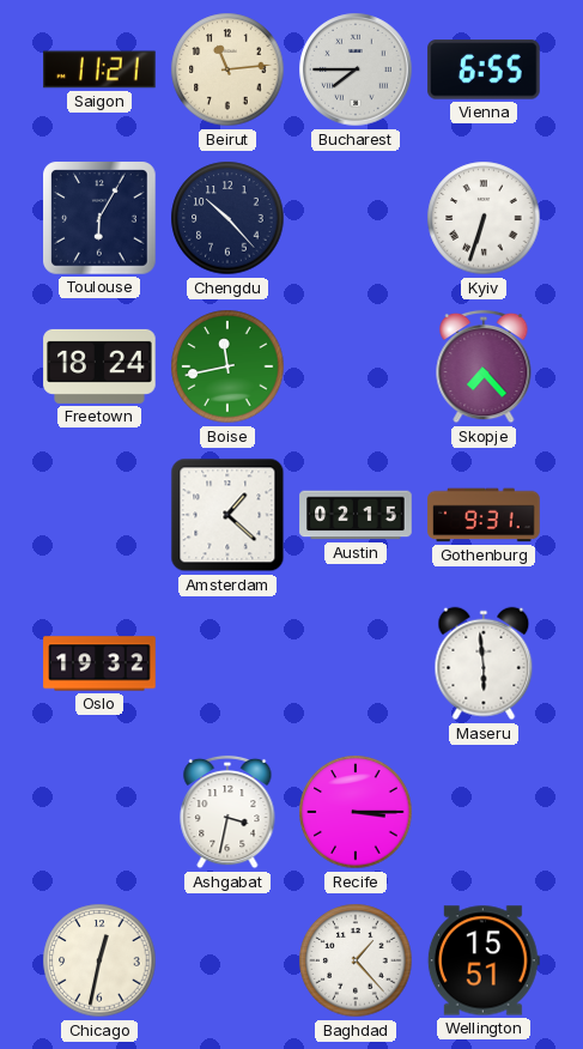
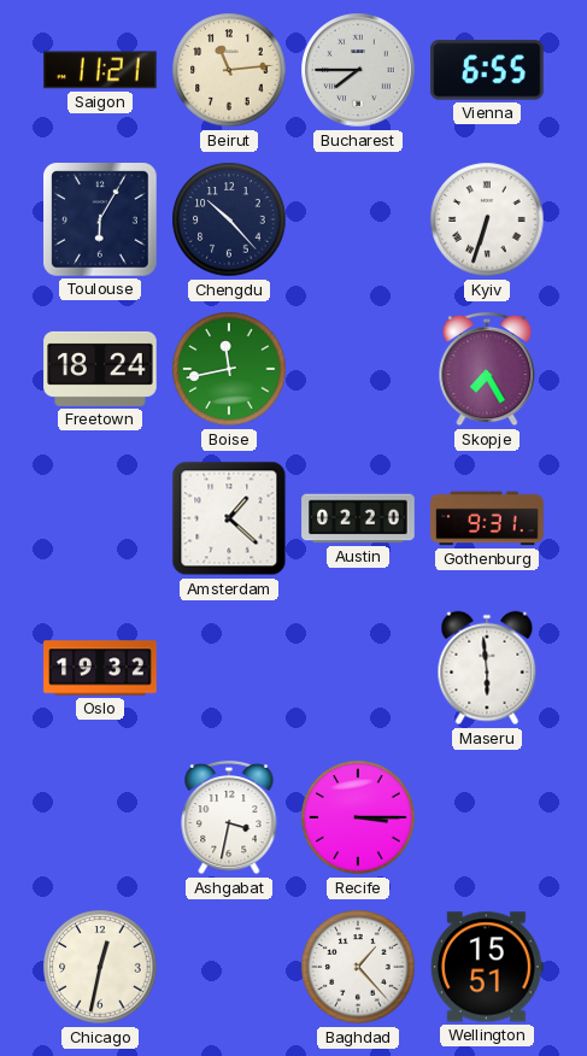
Skopje: 7:23 -> 7:25 (487, 369)
Austin: 02:15 -> 02:20 (358, 518)
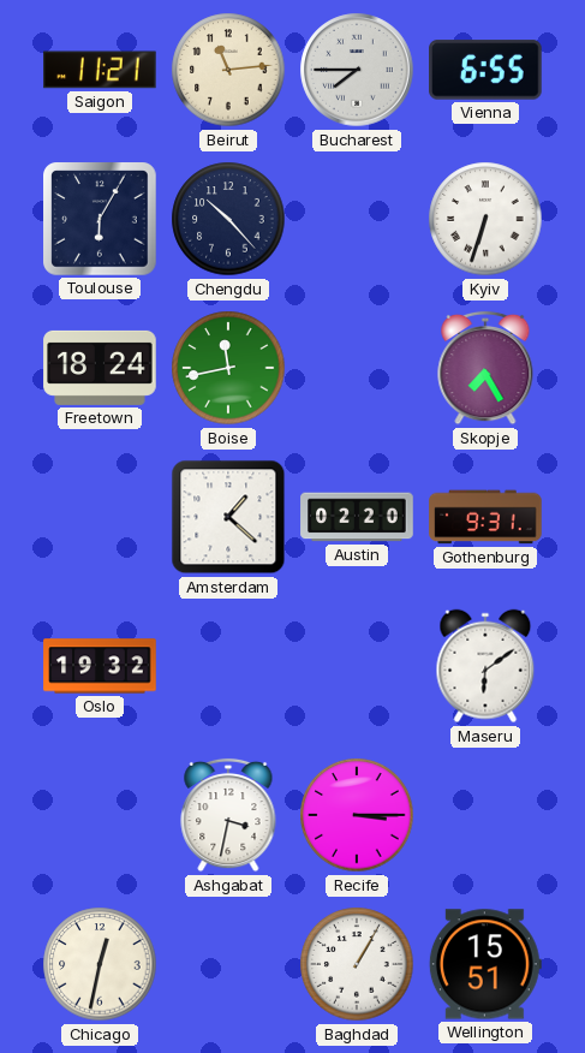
Maseru: 5:59 -> 6:09 (485, 666)
Baghdad: 1:23 -> 1:05 (357, 964)
